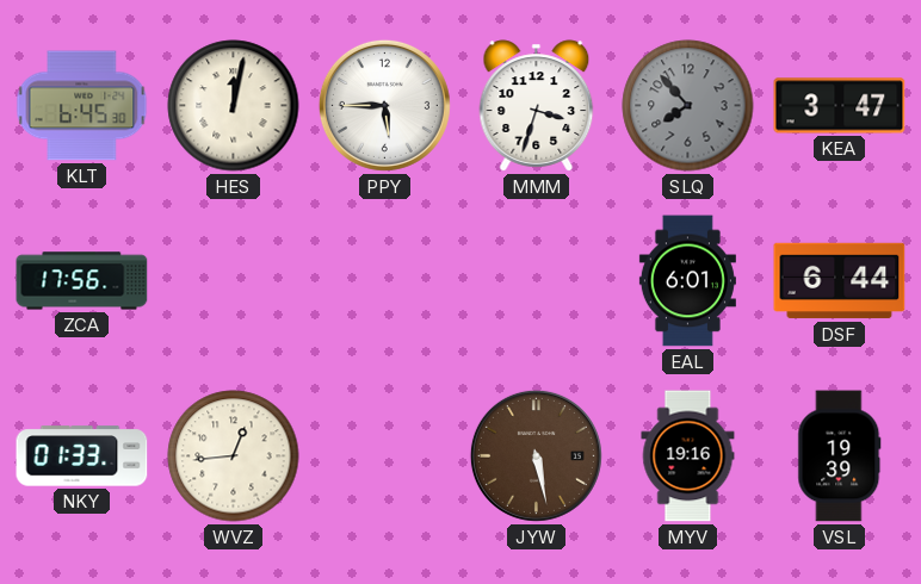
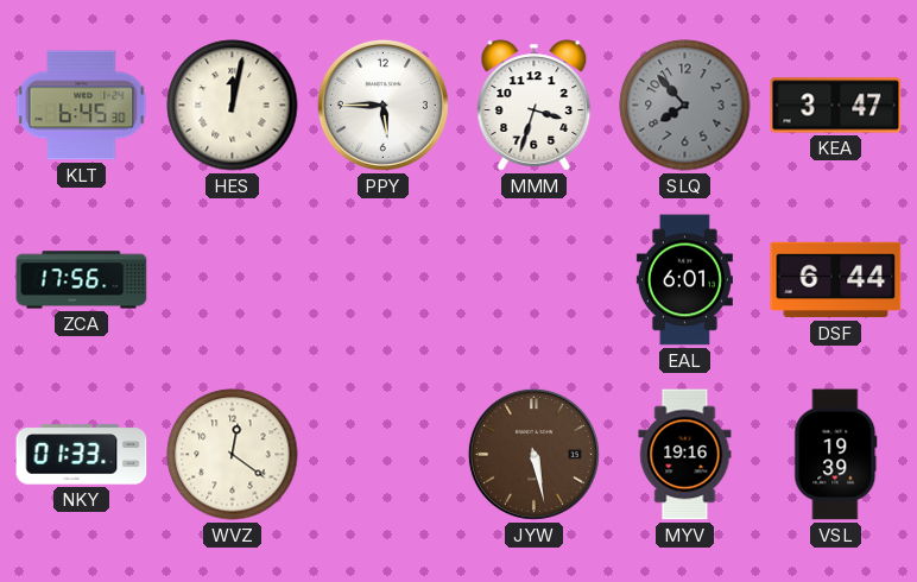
WVZ: 12:44 -> 12:21 (233, 455)
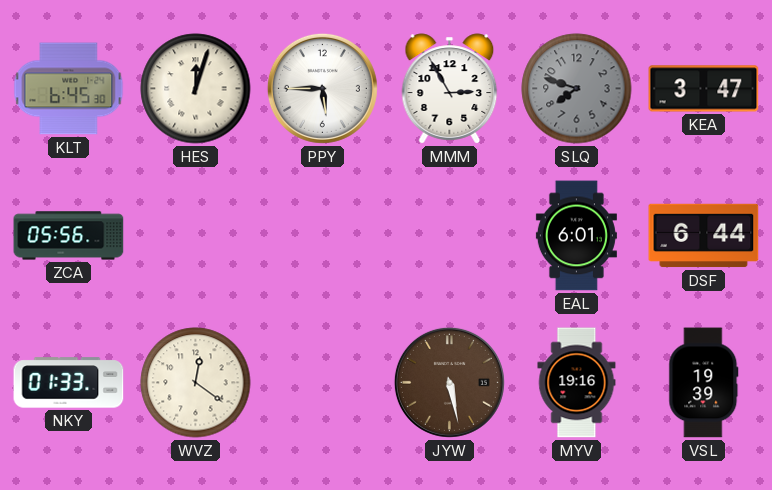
HES: 12:02 -> 12:03 (196, 89)
MMM: 3:33 -> 2:55 (450, 89)
SLQ: 7:53 -> 7:48 (577, 89)
ZCA: 17:56 -> 05:56 (69, 236)
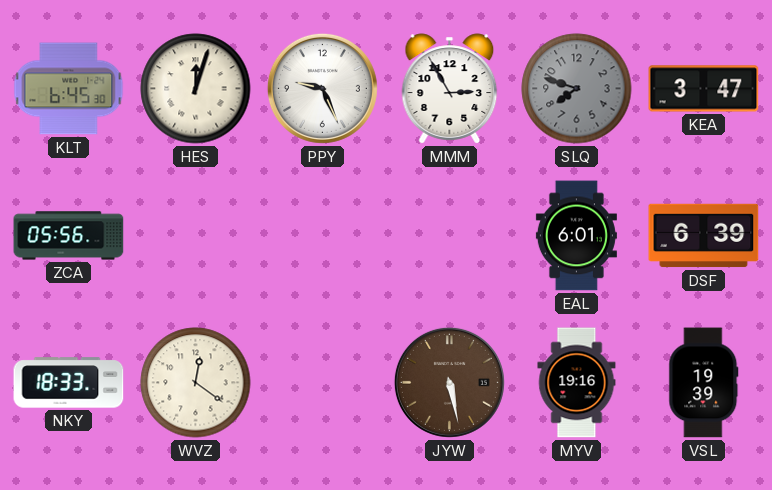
PPY: 5:45 -> 9:26 (322, 88)
DSF: 6:44 -> 6:39 (704, 236)
NKY: 01:33 -> 18:33 (69, 383)
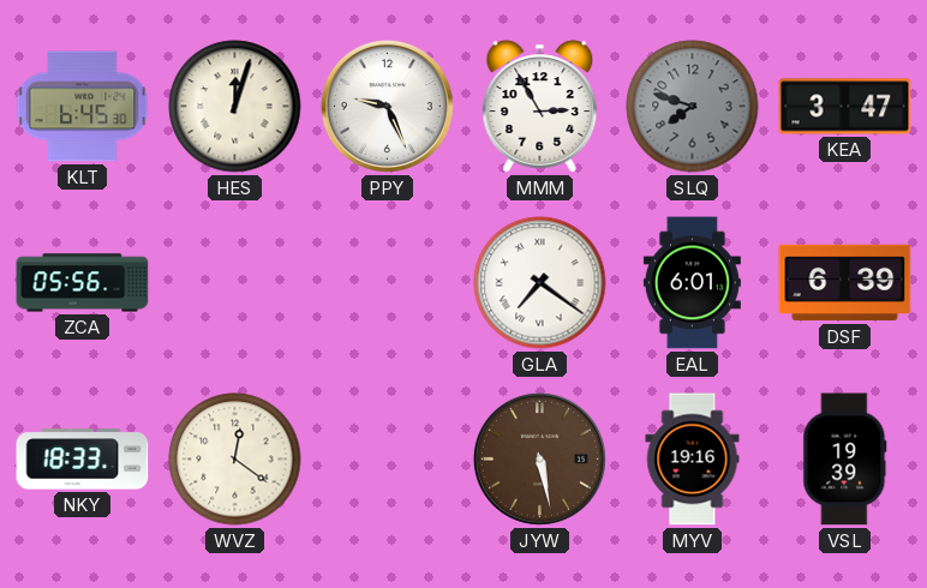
GLA: none -> 7:21 (540, 283)
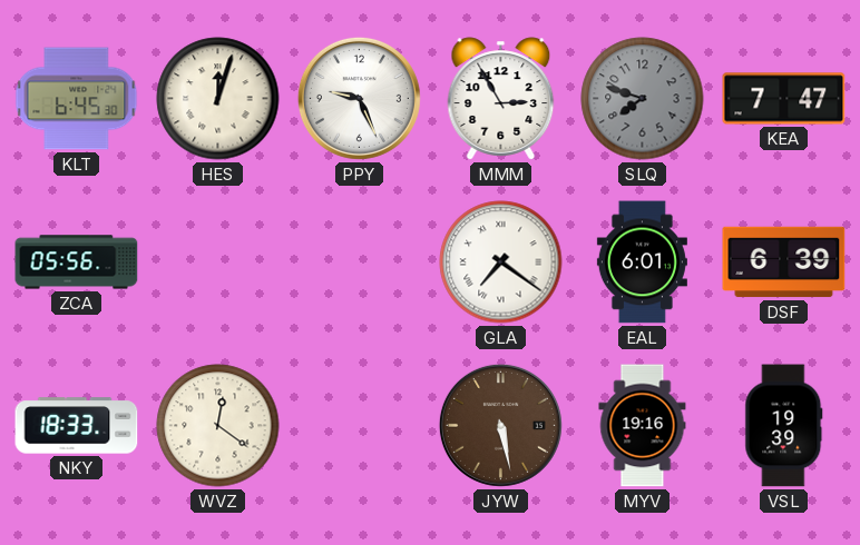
KEA: 3:47 -> 7:47 (784, 99)
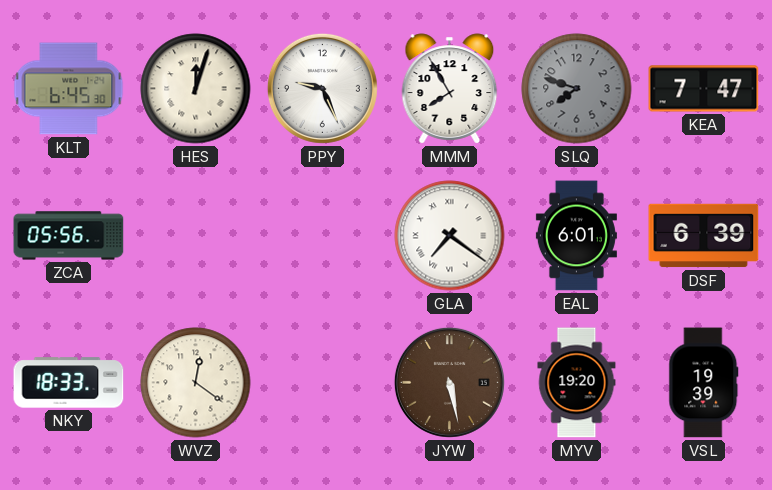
MMM: 2:55 -> 7:55 (450, 89)
MYV: 19:16 -> 19:20 (577, 383)
